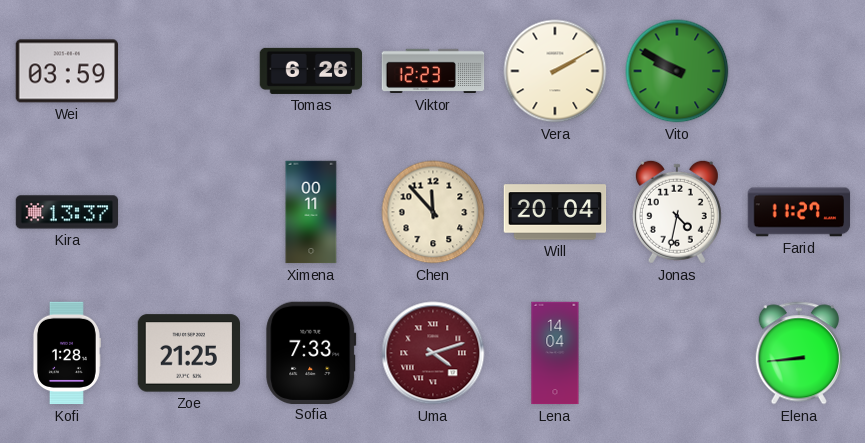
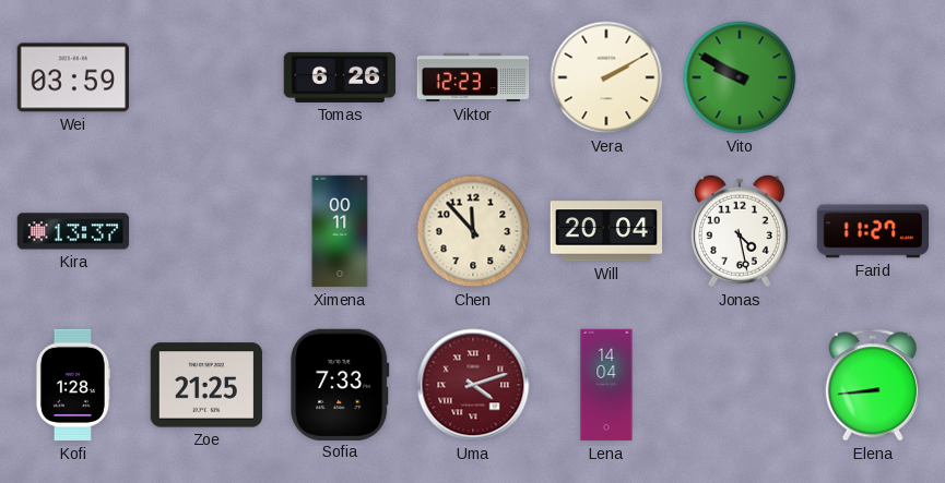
Jonas: 4:32 -> 4:28 (740, 231)
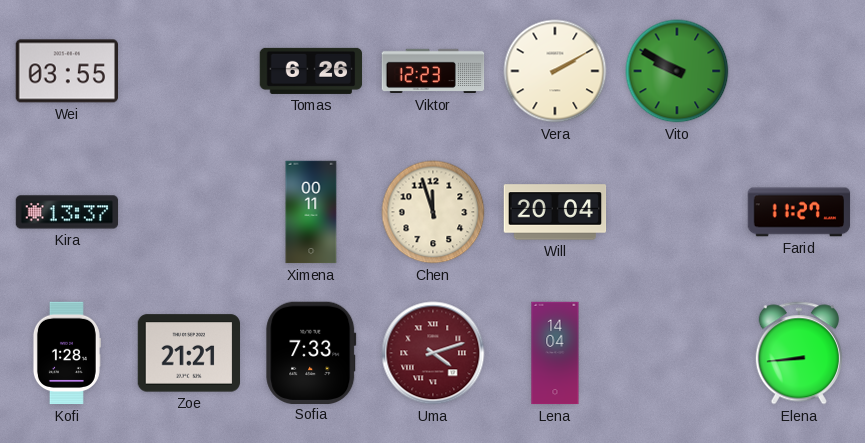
Wei: 03:59 -> 03:55 (66, 71)
Chen: 11:53 -> 11:57 (433, 212)
Jonas: 4:28 -> none (740, 231)
Zoe: 21:25 -> 21:21 (188, 353)
